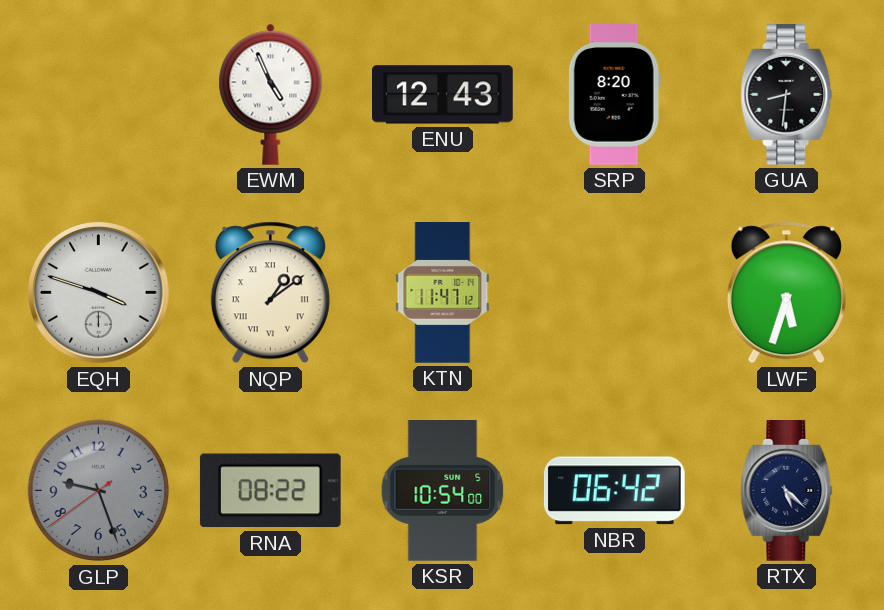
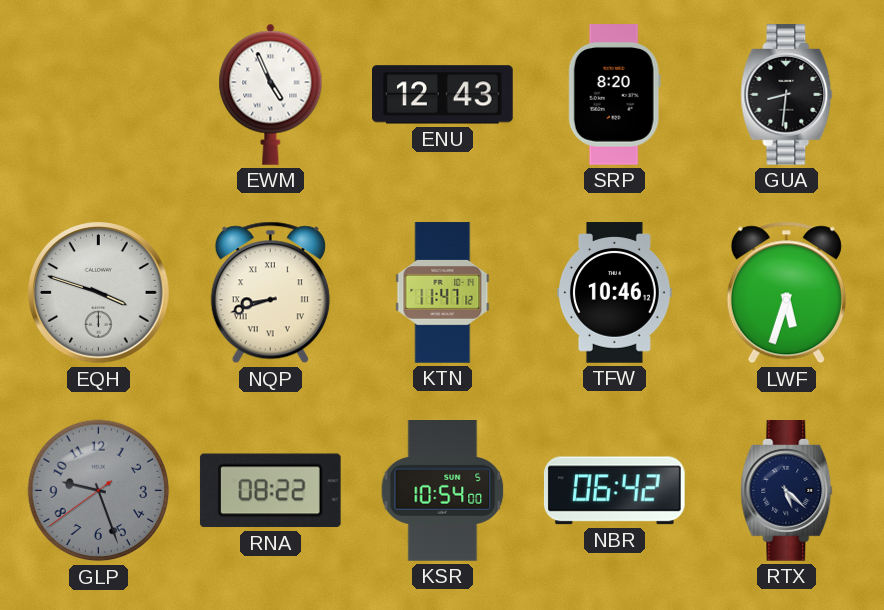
NQP: 1:09 -> 8:42 (270, 293)
TFW: none -> 10:46 (615, 293)
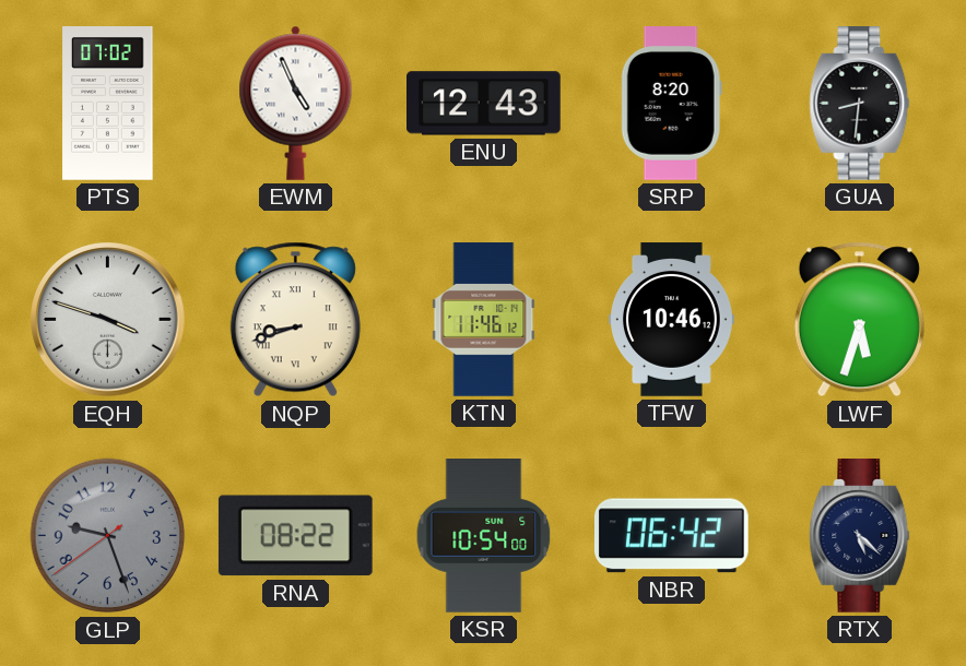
PTS: none -> 07:02 (108, 104)
KTN: 11:47 -> 11:46 (484, 320)
